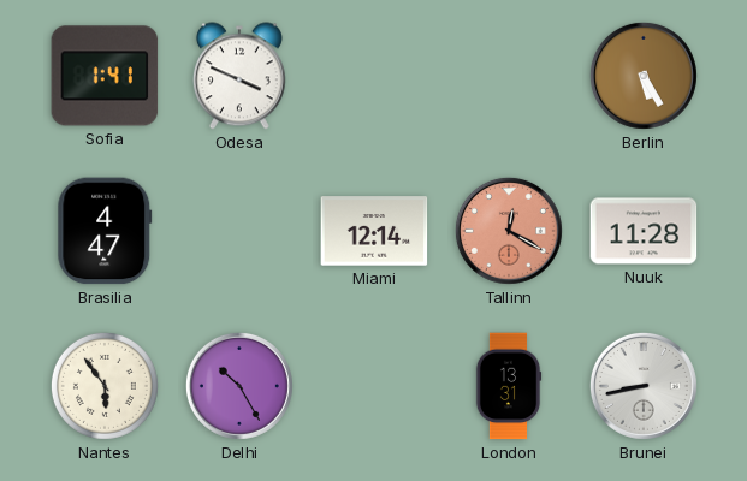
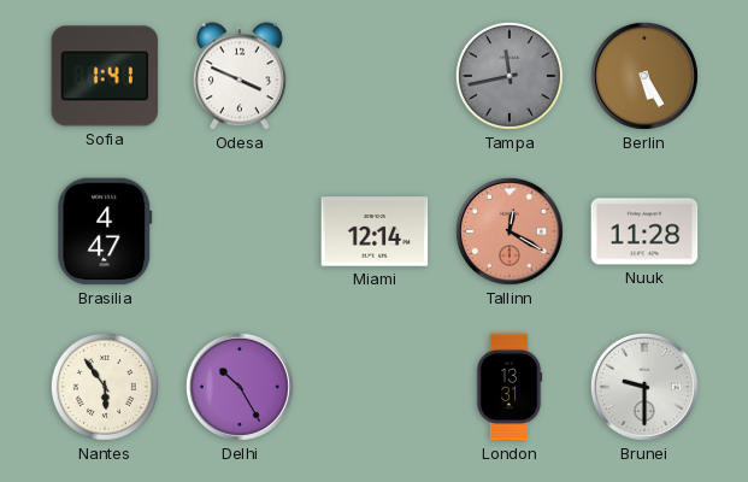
Tampa: none -> 11:43 (510, 76)
Brunei: 8:43 -> 9:30 (644, 387)
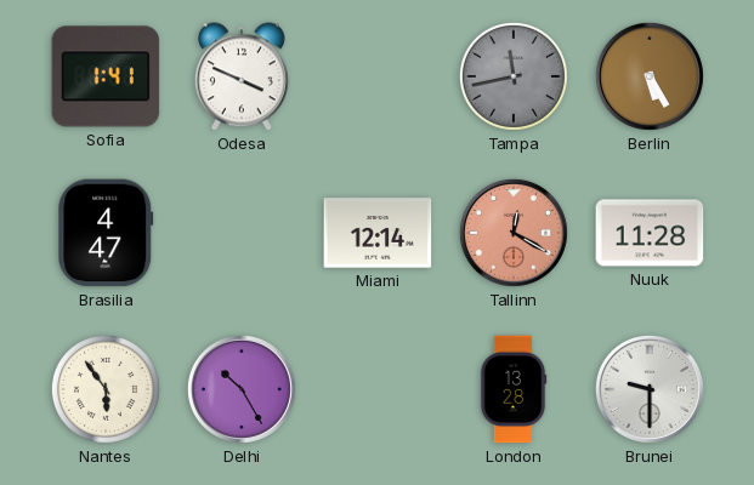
London: 13:31 -> 13:28 (514, 389)
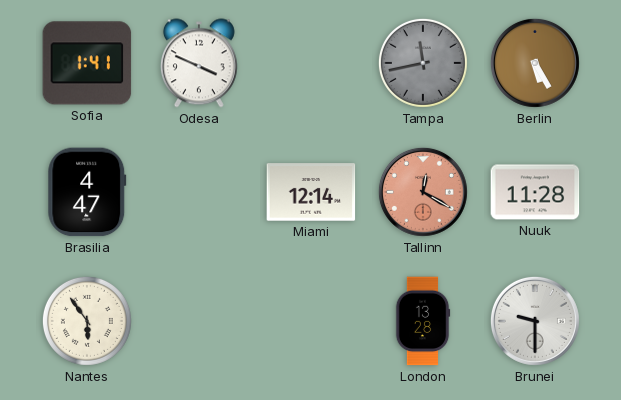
Delhi: 10:25 -> none (242, 389)
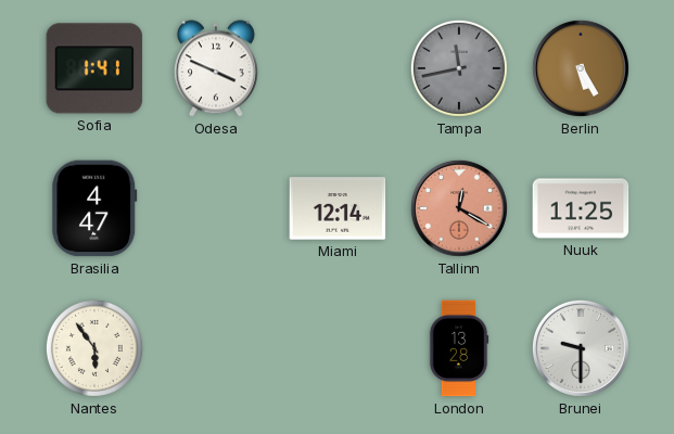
Nuuk: 11:28 -> 11:25 (581, 208)
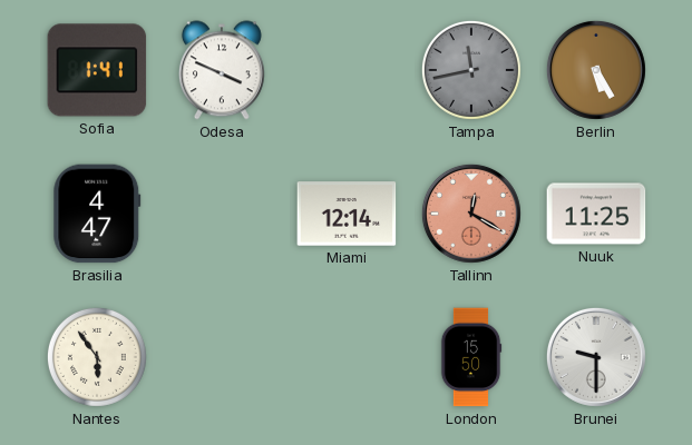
London: 13:28 -> 15:50 (471, 357)
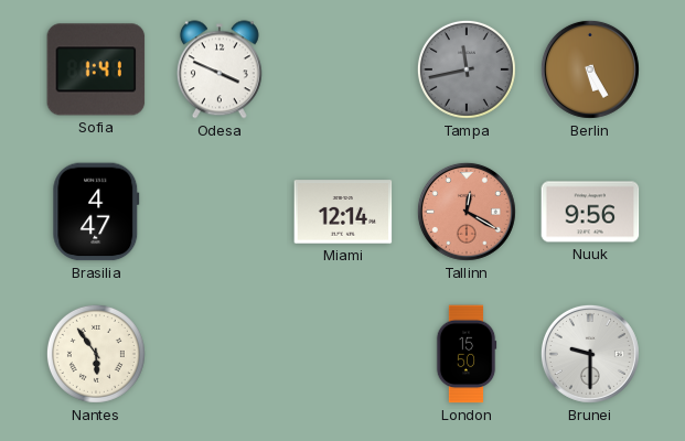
Nuuk: 11:25 -> 9:56 (590, 212)
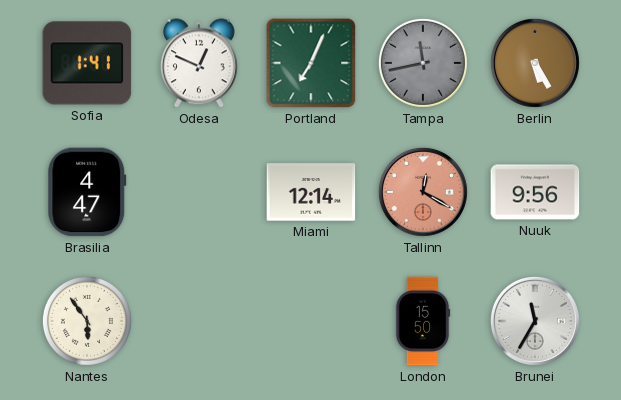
Odesa: 3:49 -> 12:49 (199, 63)
Portland: none -> 7:04 (311, 63)
Brunei: 9:30 -> 11:35 (535, 321)
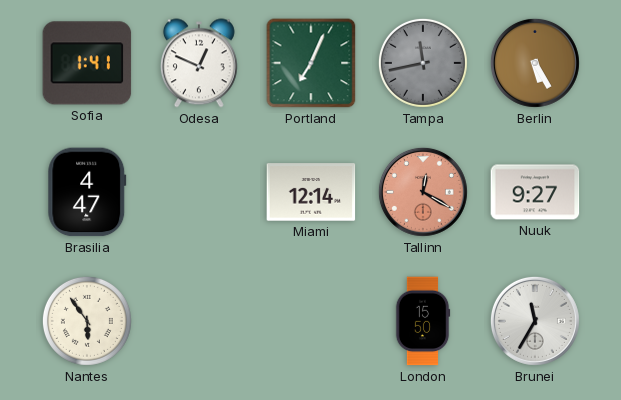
Nuuk: 9:56 -> 9:27 (535, 192)
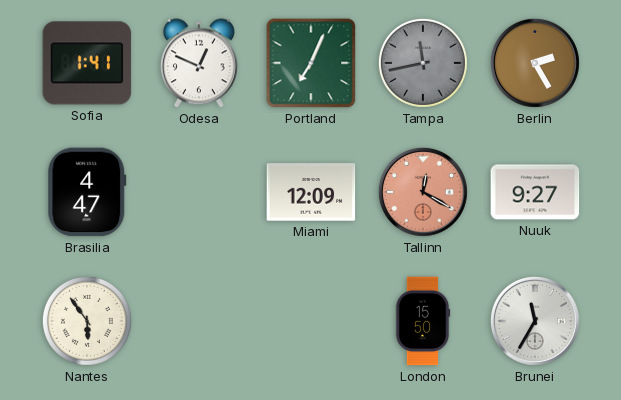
Berlin: 5:25 -> 2:25 (535, 63)
Miami: 12:14 -> 12:09 (311, 192)
